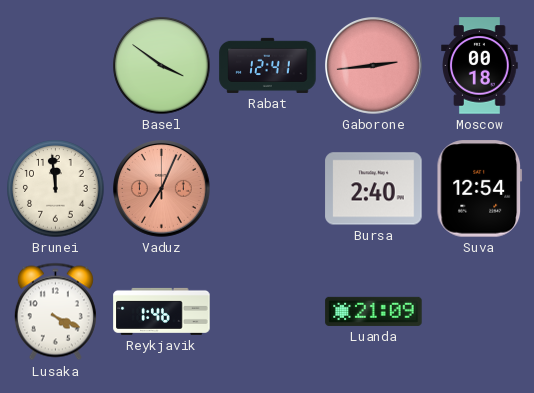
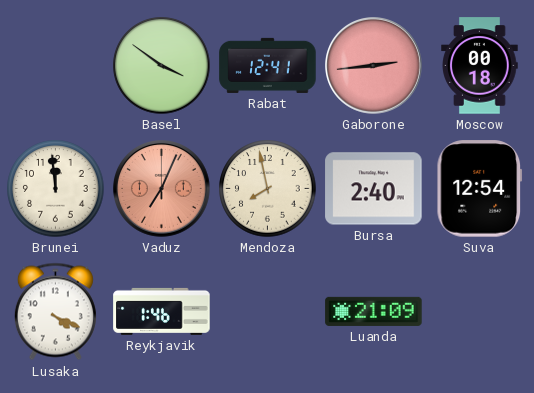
Mendoza: none -> 7:58 (268, 189)
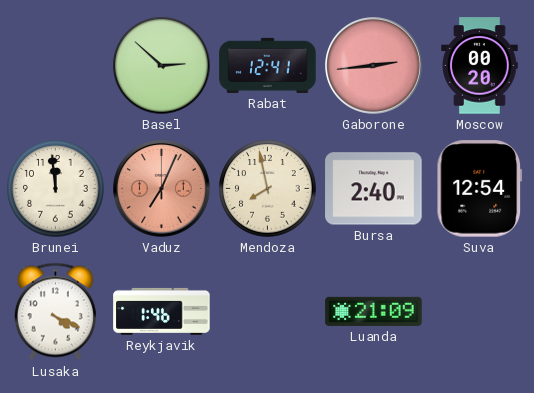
Basel: 3:51 -> 2:52 (162, 66)
Moscow: 00:18 -> 00:20 (480, 66)
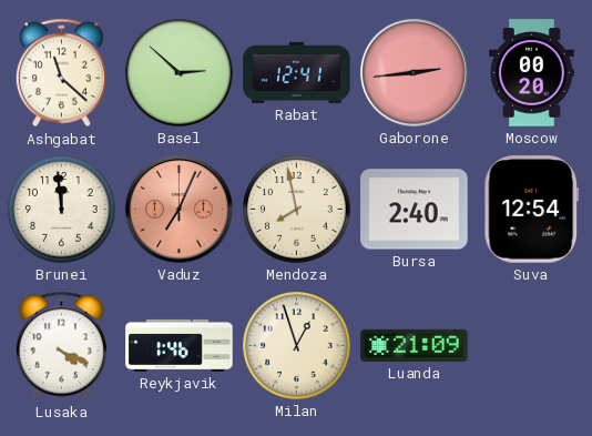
Ashgabat: none -> 11:22 (61, 73)
Milan: none -> 12:57 (297, 346)
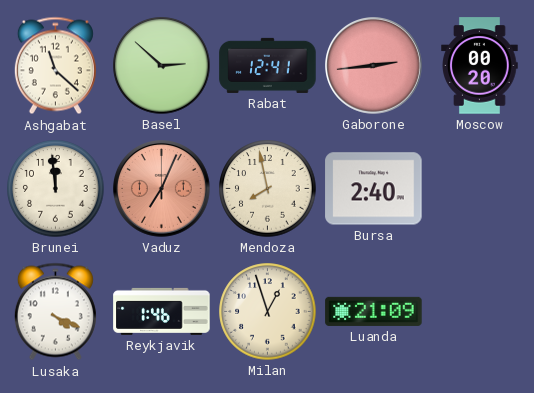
Suva: 12:54 -> none (532, 210)
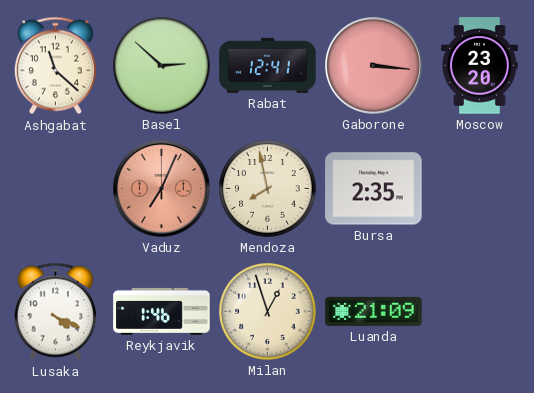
Gaborone: 2:44 -> 3:16 (374, 66)
Moscow: 00:20 -> 23:20 (480, 66)
Brunei: 11:59 -> none (56, 189)
Bursa: 2:40 -> 2:35 (374, 189)
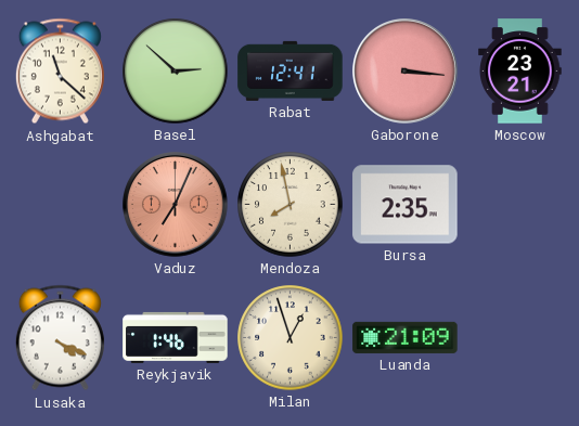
Moscow: 23:20 -> 23:21 (520, 72)
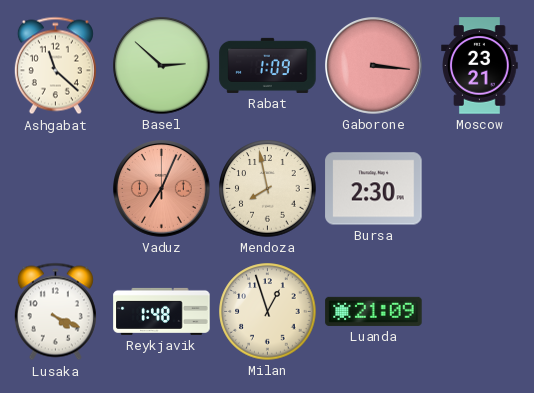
Rabat: 12:41 -> 1:09 (268, 65)
Bursa: 2:35 -> 2:30 (374, 189)
Reykjavik: 1:46 -> 1:48 (162, 311)
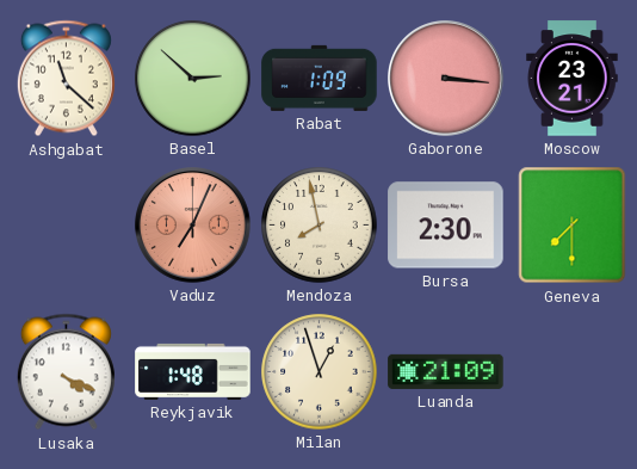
Geneva: none -> 7:30 (573, 226)
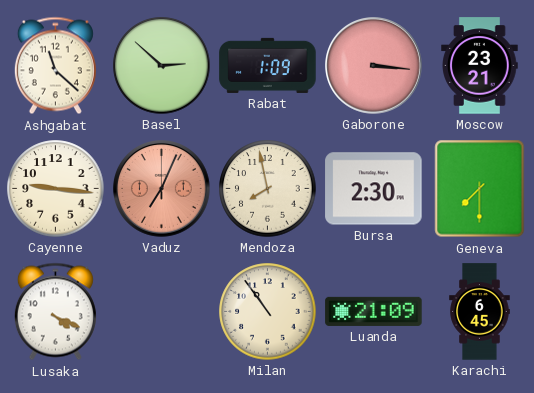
Cayenne: none -> 9:16 (56, 189)
Reykjavik: 1:48 -> none (193, 371)
Milan: 12:57 -> 10:54 (268, 312)
Karachi: none -> 6:45 (480, 312)
